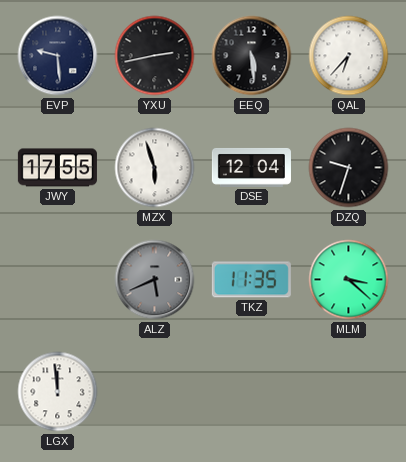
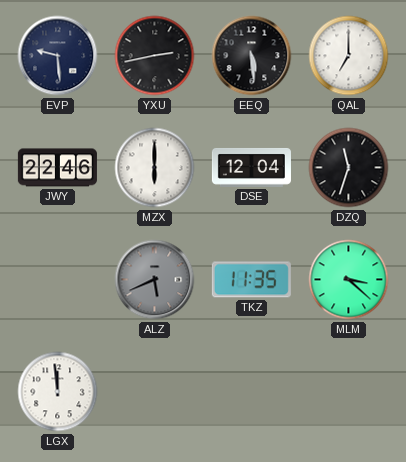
QAL: 6:37 -> 7:00 (349, 56)
JWY: 17:55 -> 22:46 (57, 168)
MZX: 5:57 -> 6:00 (155, 168)
DZQ: 9:33 -> 11:33 (349, 168)
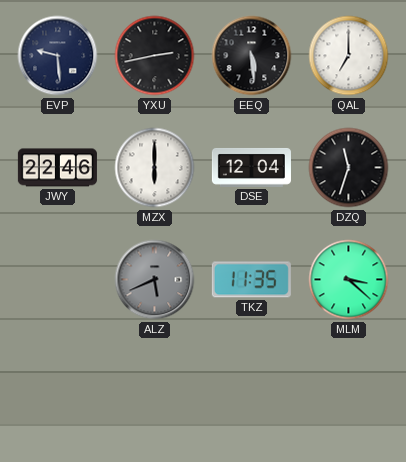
LGX: 11:59 -> none (58, 392)
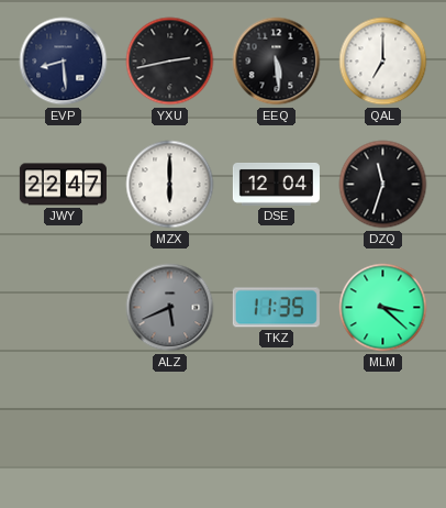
EVP: 9:29 -> 8:29 (64, 62)
JWY: 22:46 -> 22:47 (63, 185)
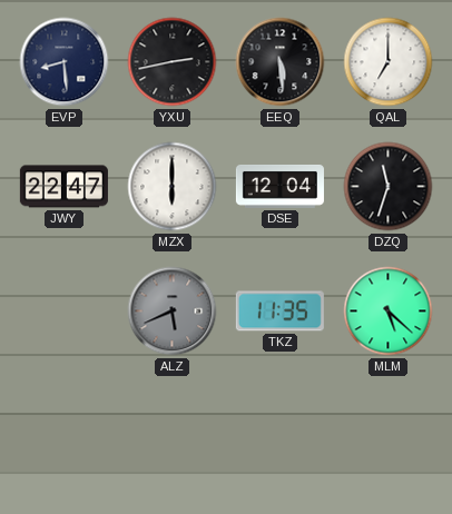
MLM: 3:22 -> 5:22 (389, 312)
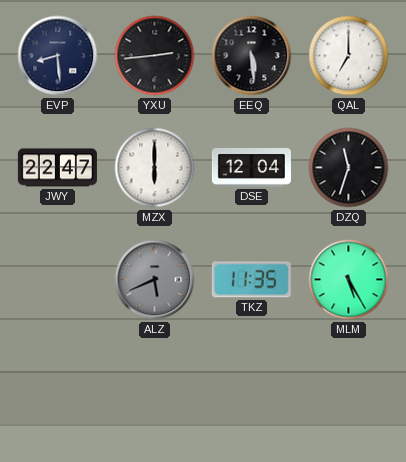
YXU: 2:43 -> 2:44 (155, 56)
MLM: 5:22 -> 5:25 (349, 280)
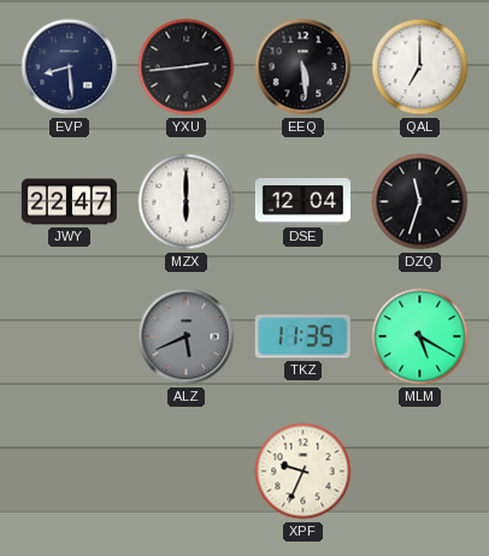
MLM: 5:25 -> 5:20 (420, 337)
XPF: none -> 9:34 (304, 472)
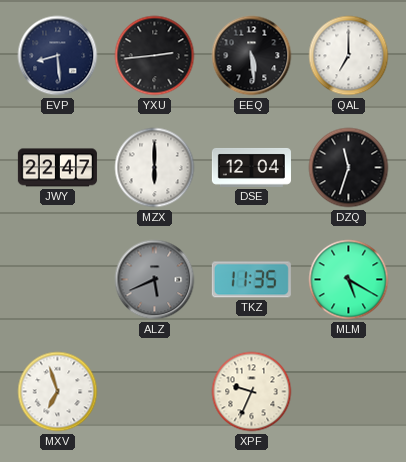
MXV: none -> 6:57 (58, 392)
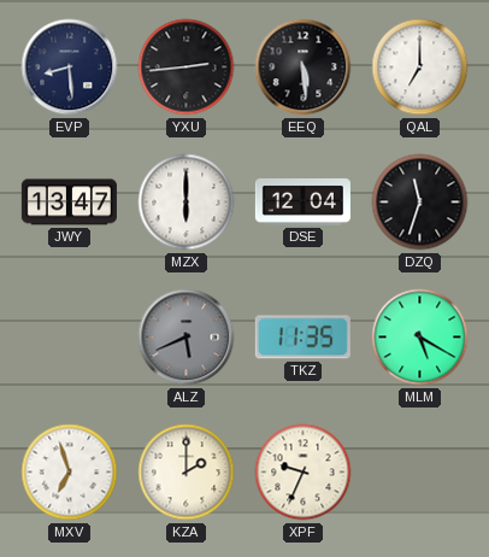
JWY: 22:47 -> 13:47 (69, 203)
KZA: none -> 2:00 (187, 473)
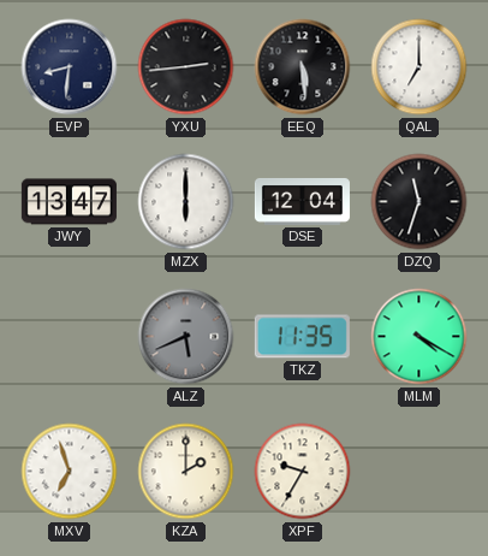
EVP: 8:29 -> 8:31 (70, 67)
MLM: 5:20 -> 4:20 (419, 337)
XPF: 9:34 -> 9:35 (303, 472)
